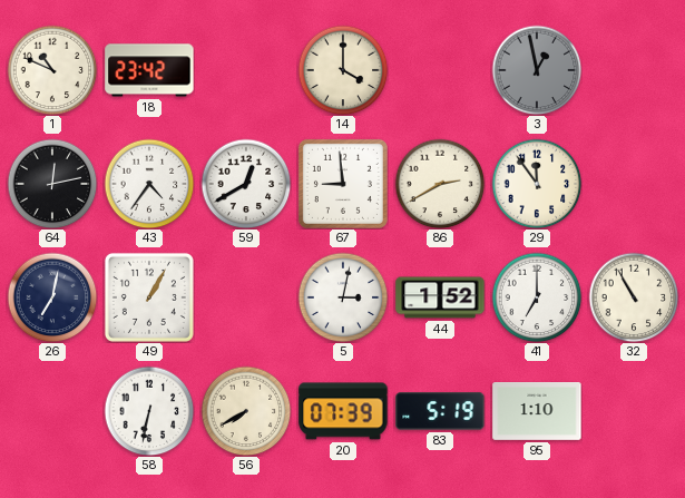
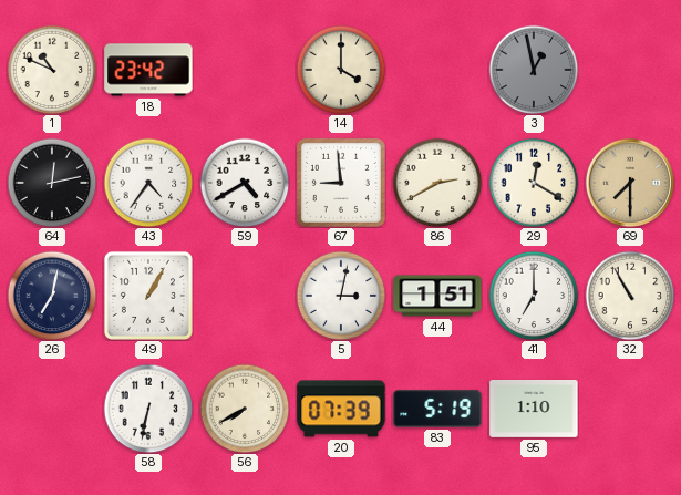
59: 12:40 -> 4:40 (245, 183)
29: 11:54 -> 12:20 (534, 183)
69: none -> 7:30 (630, 183)
44: 1:52 -> 1:51 (437, 296)
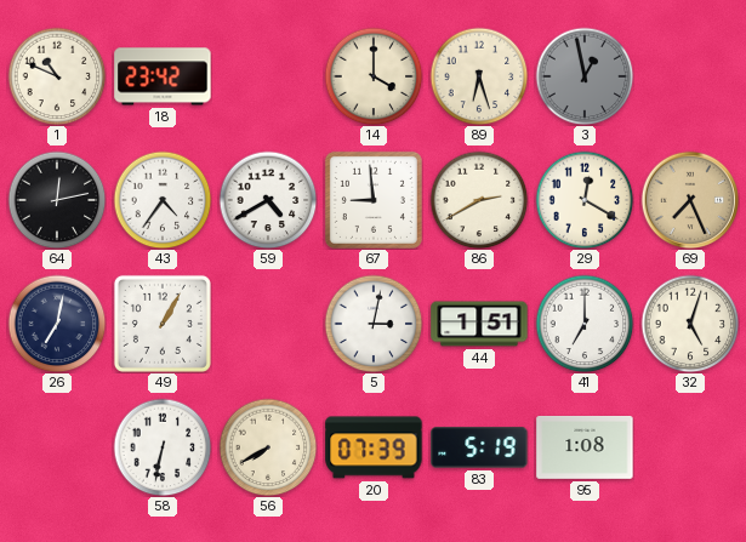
89: none -> 6:27 (479, 76)
69: 7:30 -> 7:26 (690, 200)
32: 10:55 -> 5:03 (690, 324)
95: 1:10 -> 1:08 (585, 449)
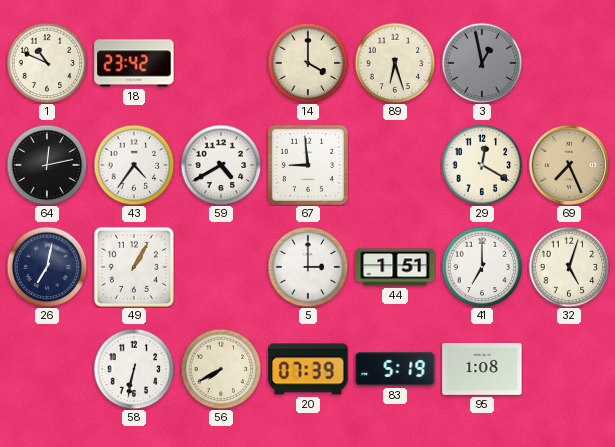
86: 2:40 -> none (479, 200)
5: 3:02 -> 3:00 (308, 267)
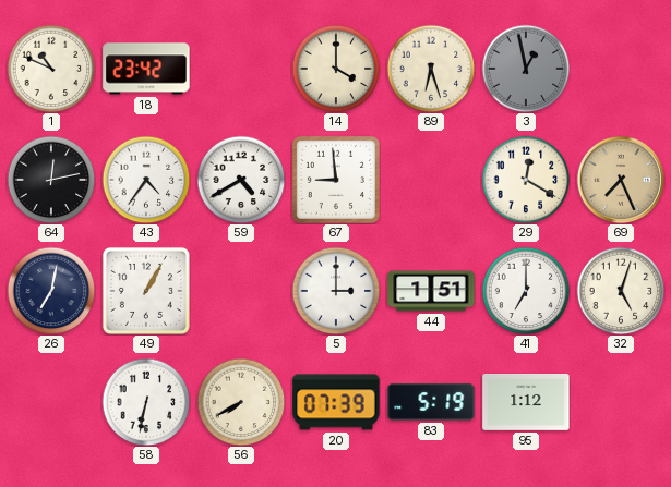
95: 1:08 -> 1:12 (526, 403)
